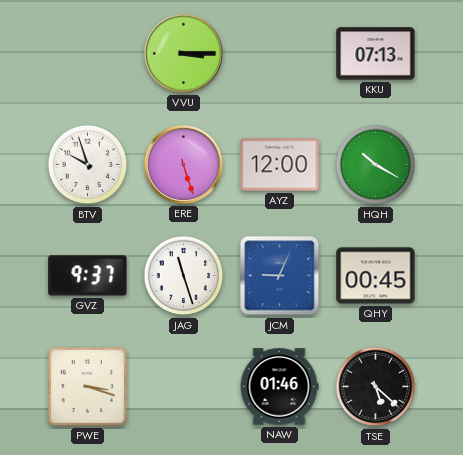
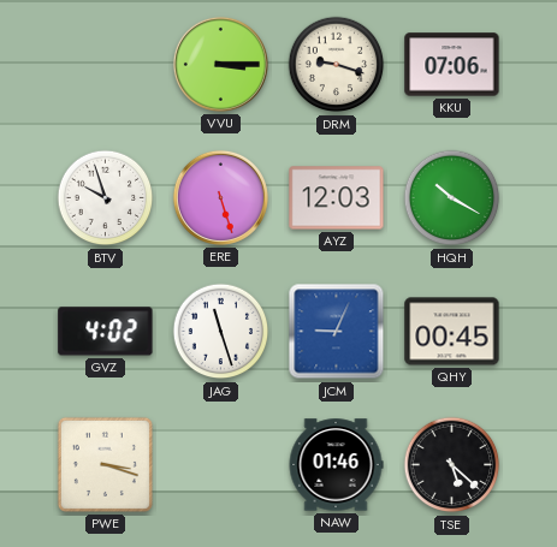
DRM: none -> 9:18 (337, 65)
KKU: 07:13 -> 07:06 (452, 65)
AYZ: 12:00 -> 12:03 (337, 198)
GVZ: 9:37 -> 4:02 (106, 332)
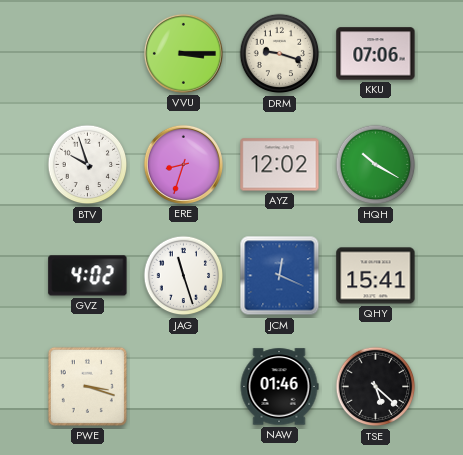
ERE: 5:27 -> 8:33 (183, 164)
AYZ: 12:03 -> 12:02 (280, 165)
JCM: 9:04 -> 12:19 (280, 276)
QHY: 00:45 -> 15:41 (376, 276)
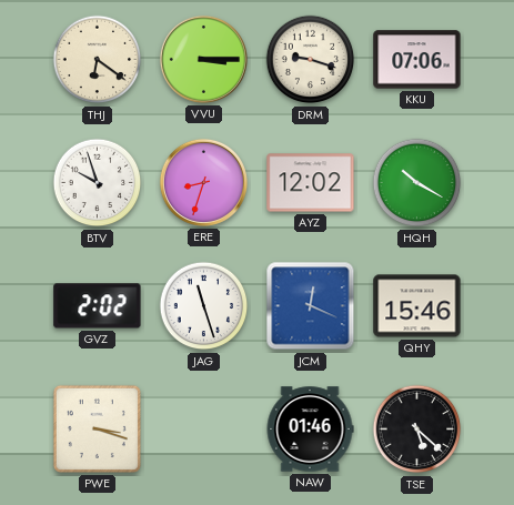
THJ: none -> 6:21 (98, 60)
GVZ: 4:02 -> 2:02 (98, 306)
QHY: 15:41 -> 15:46 (417, 306)
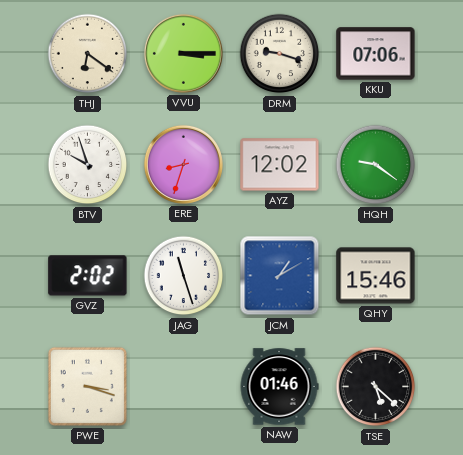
HQH: 10:20 -> 9:21 (376, 165)
JCM: 12:19 -> 1:10 (280, 276)
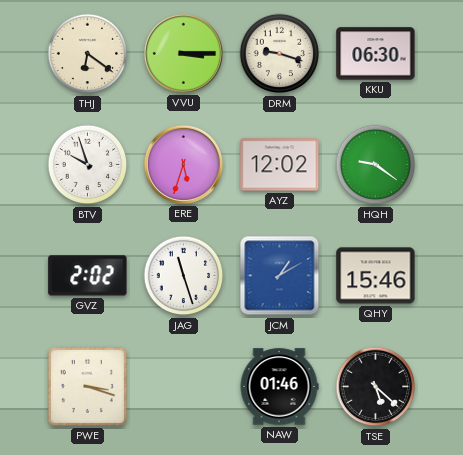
KKU: 07:06 -> 06:30 (376, 54)
ERE: 8:33 -> 5:33 (183, 164)
